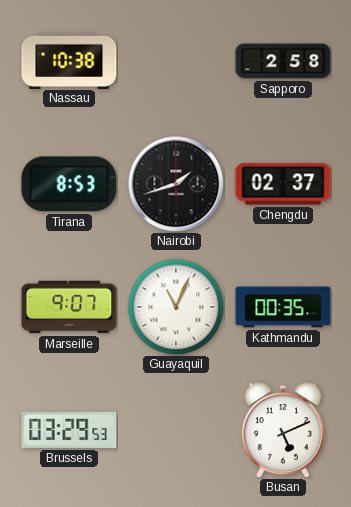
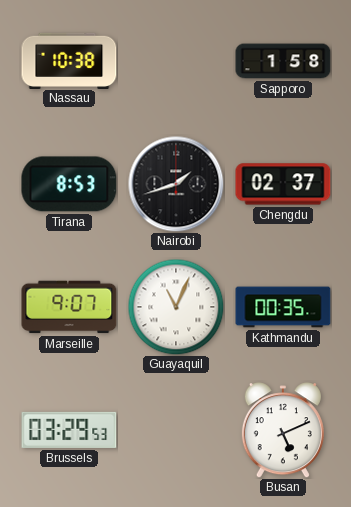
Sapporo: 2:58 -> 1:58 (283, 61)
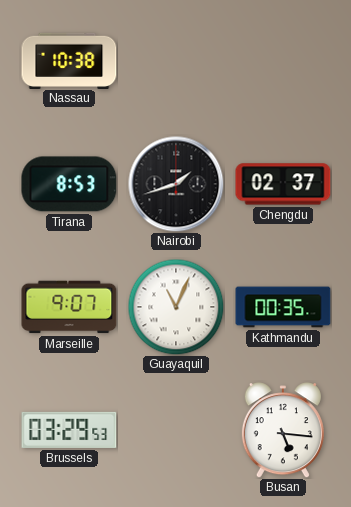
Sapporo: 1:58 -> none (283, 61)
Busan: 5:11 -> 5:16 (283, 430)
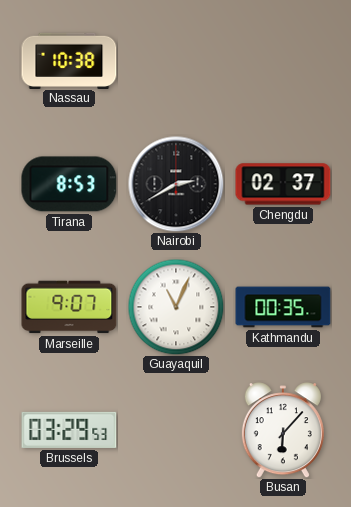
Nairobi: 1:42 -> 2:40 (176, 184)
Busan: 5:16 -> 6:07 (283, 430)
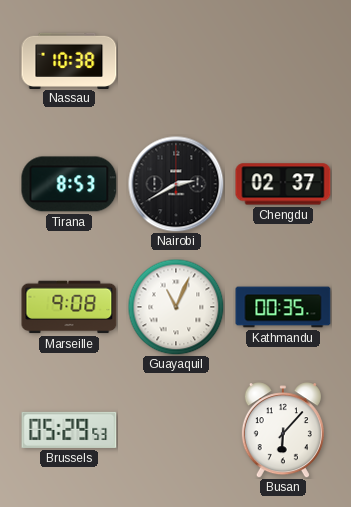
Marseille: 9:07 -> 9:08 (69, 307)
Brussels: 03:29 -> 05:29 (69, 430)
